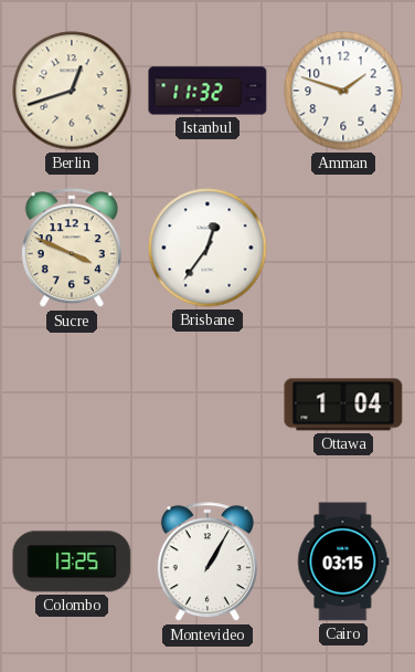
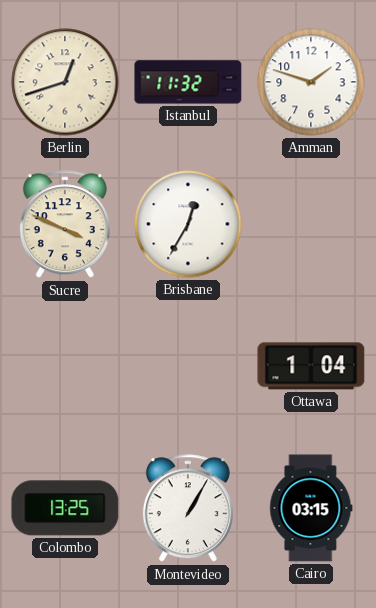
Brisbane: 12:36 -> 12:35 (188, 224)
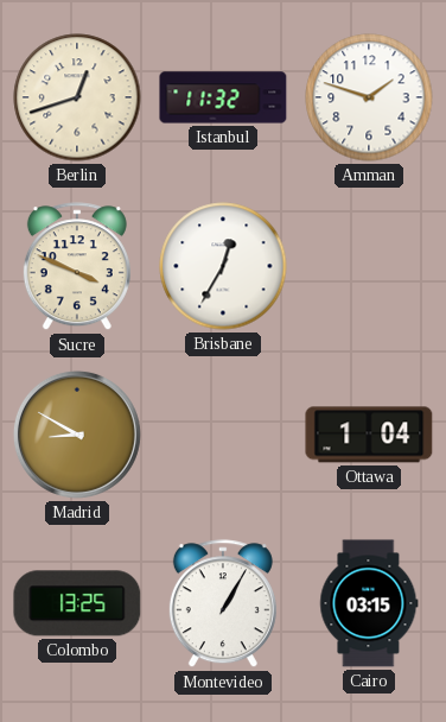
Madrid: none -> 8:50 (77, 435)
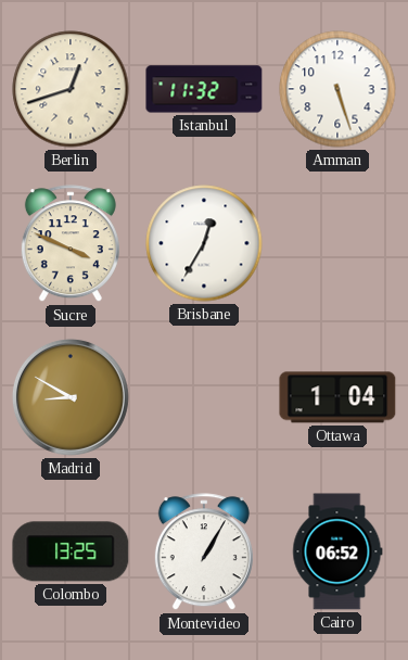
Amman: 1:48 -> 5:27 (337, 89)
Cairo: 03:15 -> 06:52 (337, 551)
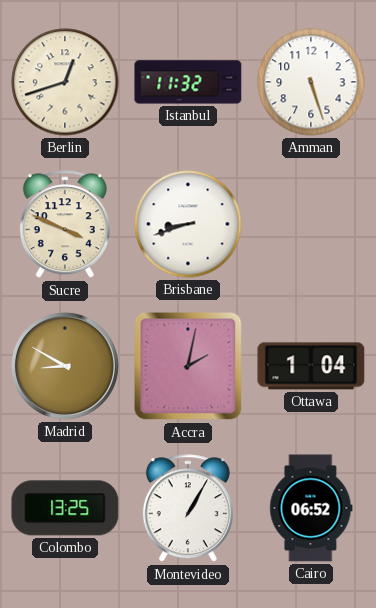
Brisbane: 12:35 -> 8:42 (188, 224)
Accra: none -> 2:02 (188, 366)
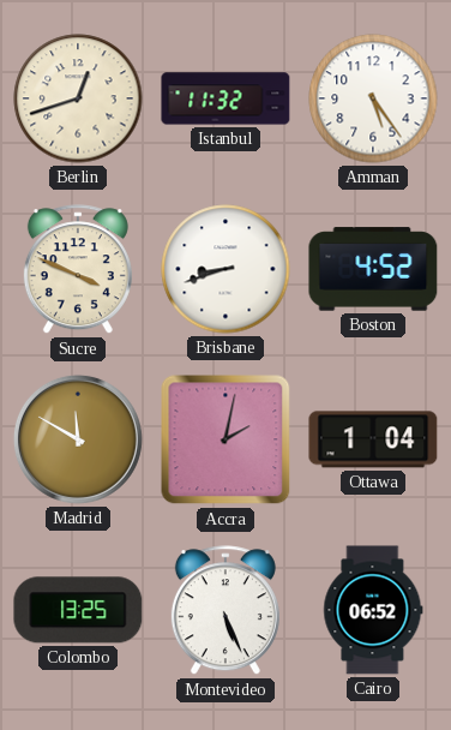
Amman: 5:27 -> 5:24 (373, 98)
Boston: none -> 4:52 (373, 269)
Madrid: 8:50 -> 11:50 (78, 439)
Montevideo: 1:05 -> 5:26 (225, 611)
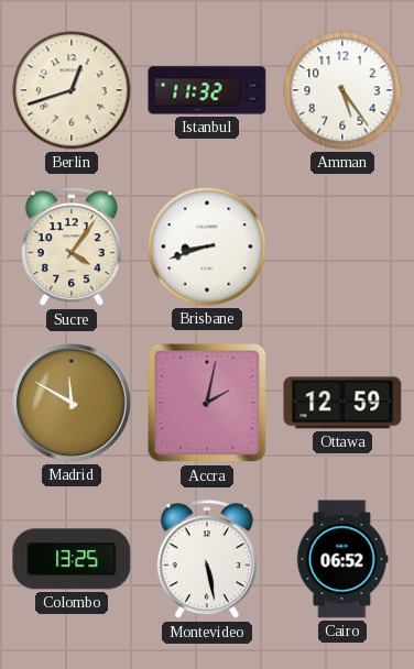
Sucre: 3:49 -> 4:06 (72, 248)
Boston: 4:52 -> none (373, 269)
Ottawa: 1:04 -> 12:59 (342, 403)
Montevideo: 5:26 -> 5:28 (207, 560)
